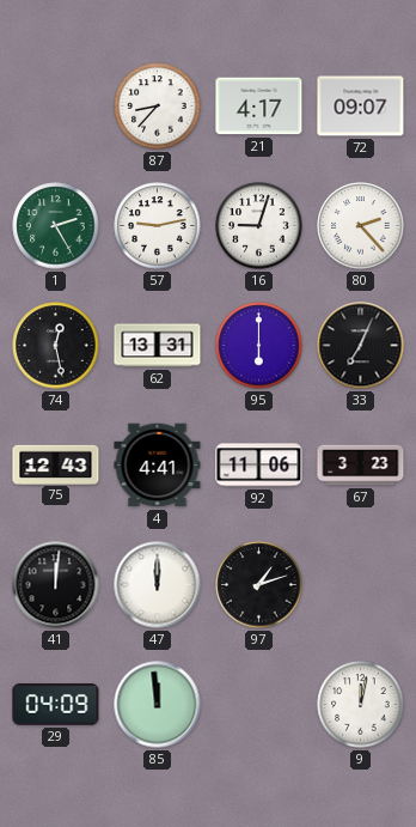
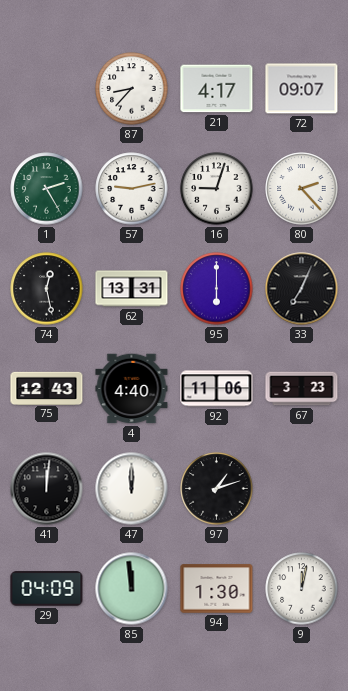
4: 4:41 -> 4:40 (132, 389)
94: none -> 1:30 (217, 589)
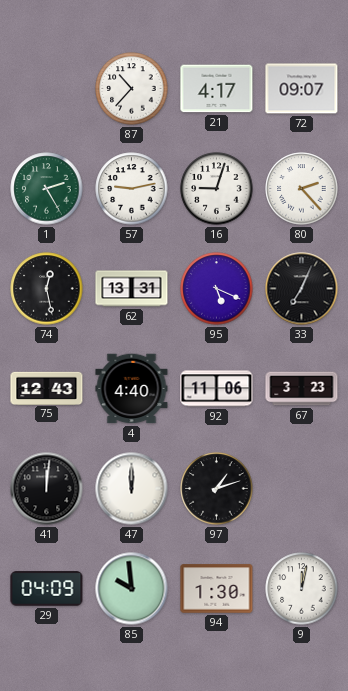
87: 8:37 -> 10:37 (132, 89)
95: 6:00 -> 5:19 (217, 289)
85: 11:59 -> 9:59 (132, 589)
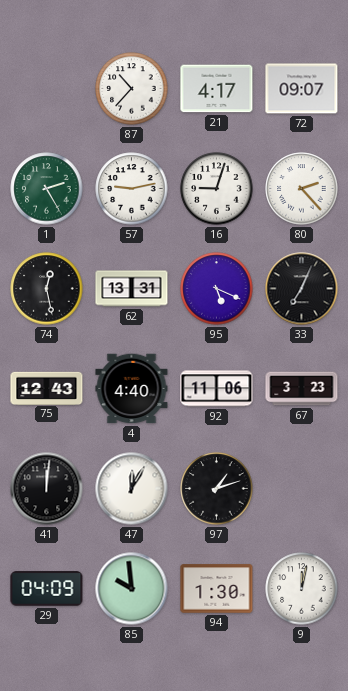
47: 12:00 -> 12:05 (132, 489)
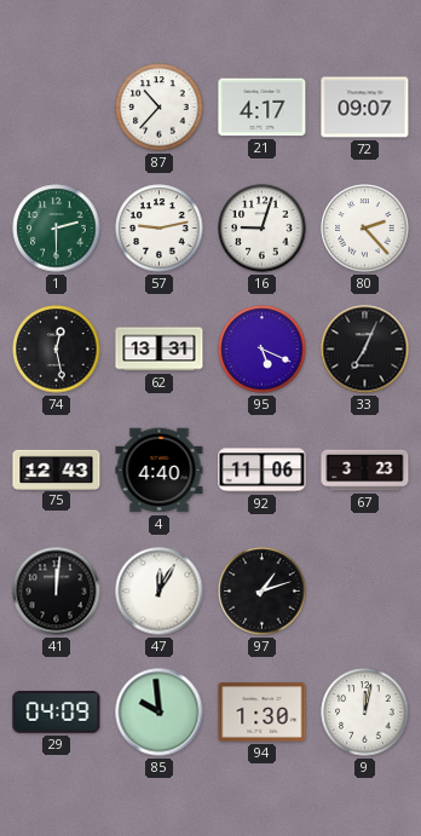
1: 2:25 -> 2:30 (57, 229)
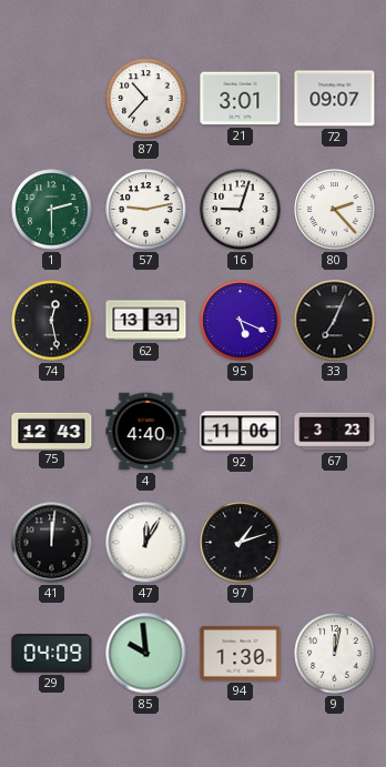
21: 4:17 -> 3:01 (241, 99)
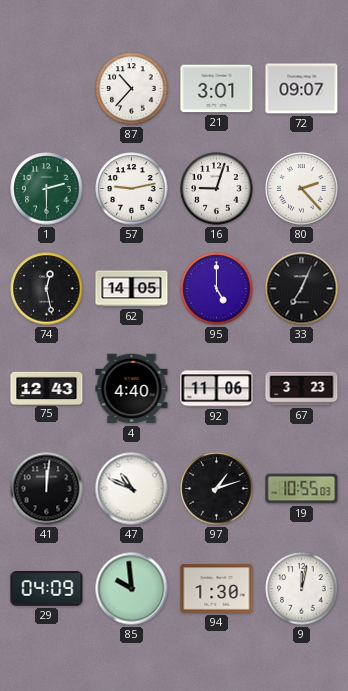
62: 13:31 -> 14:05 (132, 289)
95: 5:19 -> 5:00 (217, 289)
47: 12:05 -> 10:49 (132, 489)
19: none -> 10:55 (302, 489)
